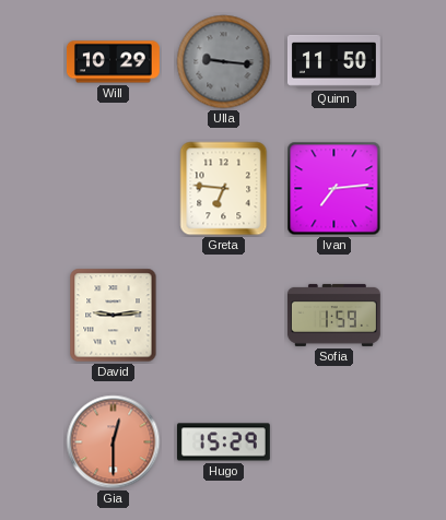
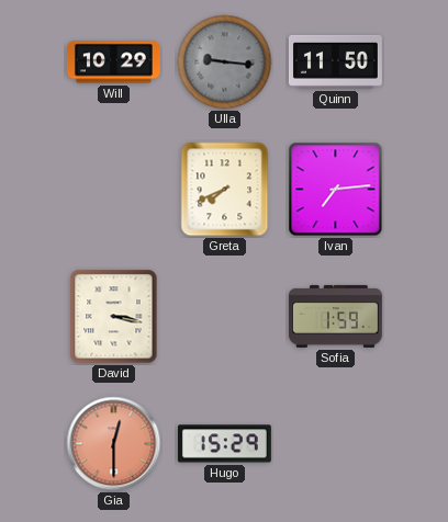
Greta: 6:46 -> 7:41 (225, 190)
David: 9:14 -> 3:17 (114, 317)
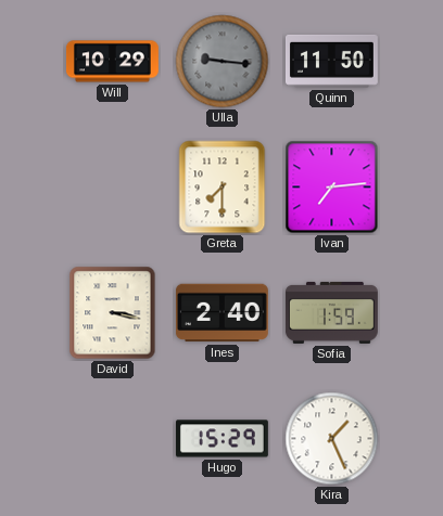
Greta: 7:41 -> 7:30 (223, 188)
Ines: none -> 2:40 (221, 313)
Gia: 12:30 -> none (114, 444)
Kira: none -> 1:26 (332, 439)
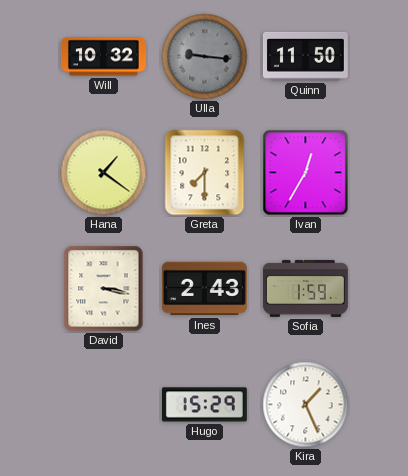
Will: 10:29 -> 10:32 (103, 57)
Hana: none -> 1:21 (104, 173)
Ivan: 7:14 -> 12:35 (306, 173)
Ines: 2:40 -> 2:43 (204, 289)
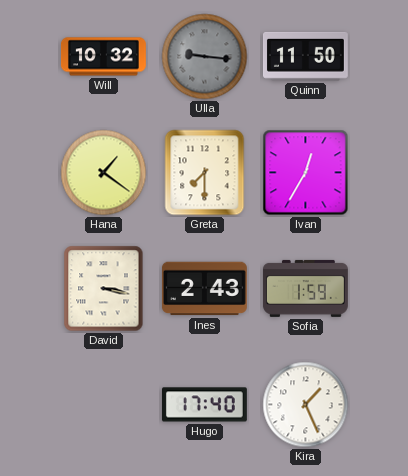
Hugo: 15:29 -> 17:40 (204, 405)
